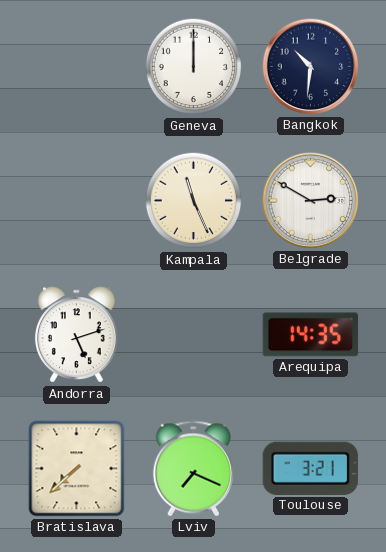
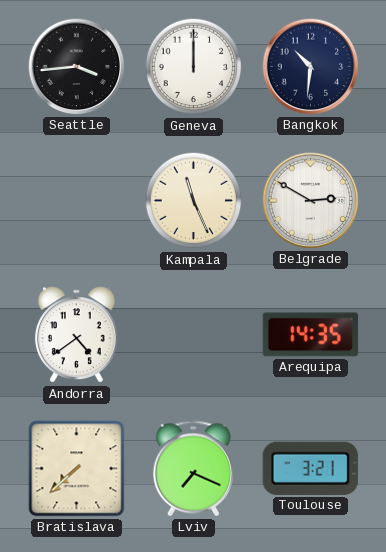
Seattle: none -> 3:44 (77, 67)
Andorra: 5:12 -> 4:39 (76, 335)
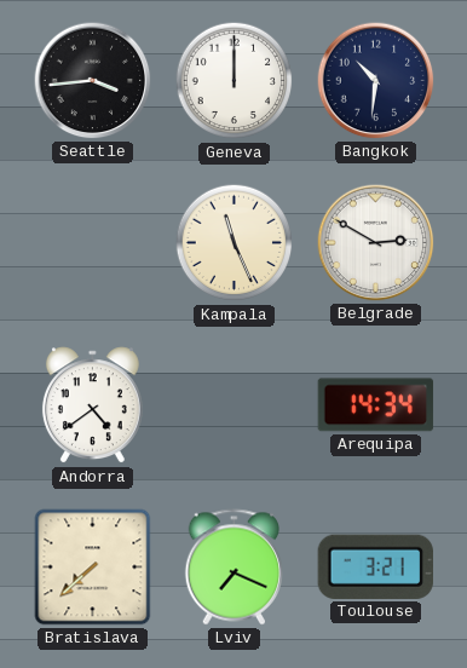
Arequipa: 14:35 -> 14:34 (376, 405)
